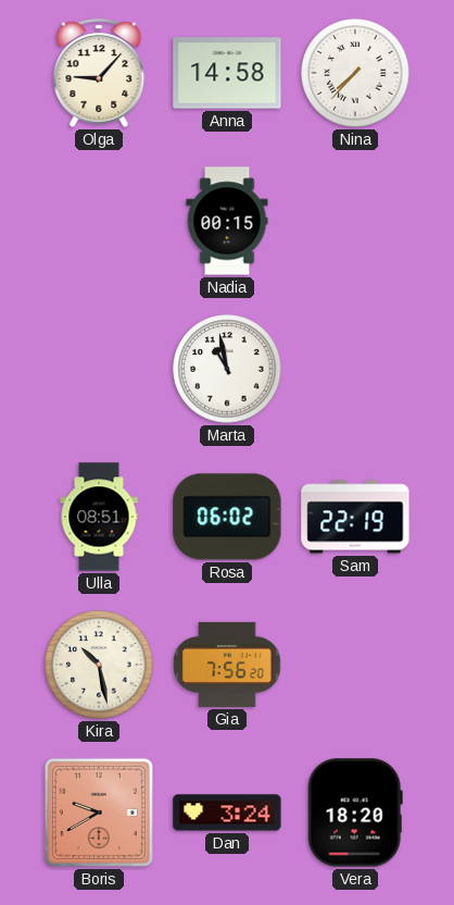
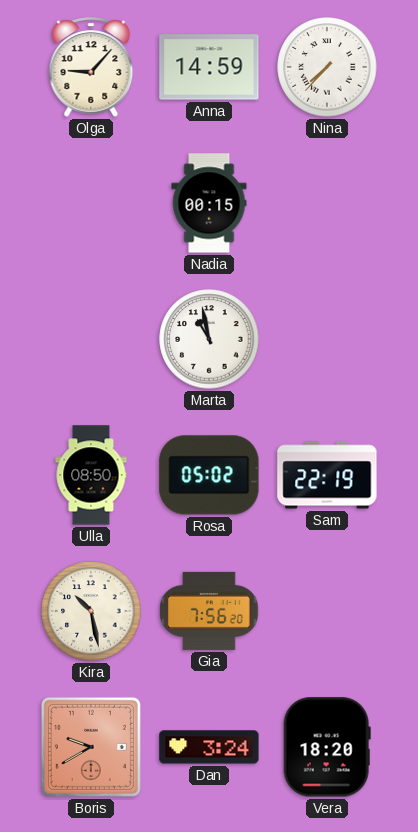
Anna: 14:58 -> 14:59 (209, 67)
Ulla: 08:51 -> 08:50 (91, 475)
Rosa: 06:02 -> 05:02 (209, 475)
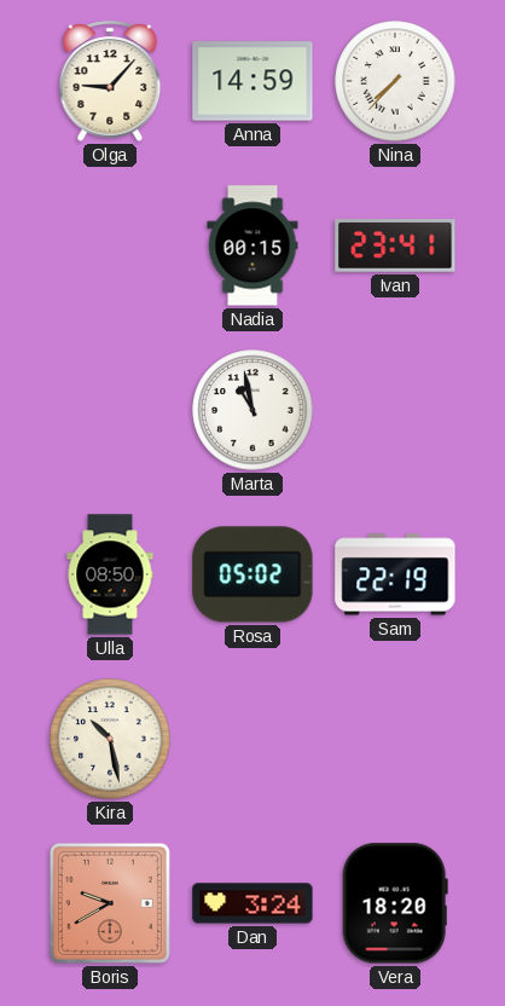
Ivan: none -> 23:41 (395, 245)
Gia: 7:56 -> none (209, 611)
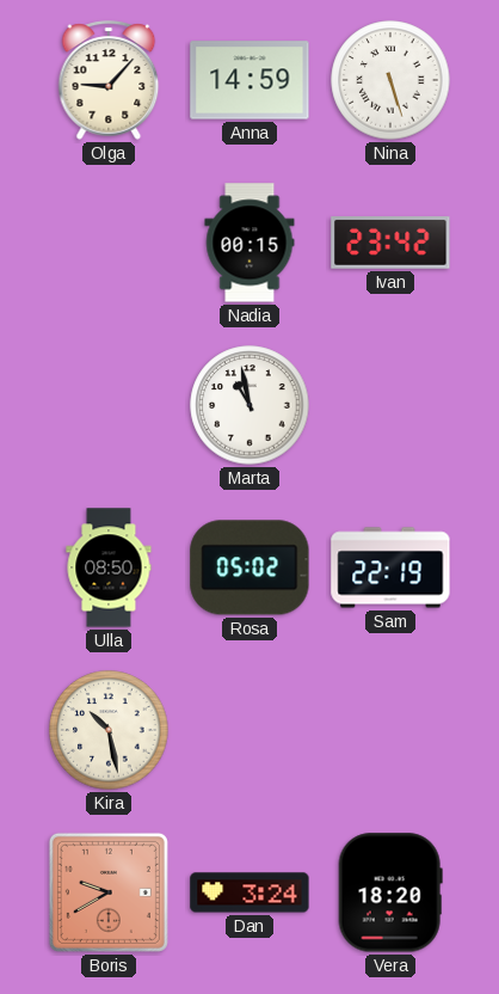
Nina: 7:37 -> 5:27 (390, 80)
Ivan: 23:41 -> 23:42 (390, 243)
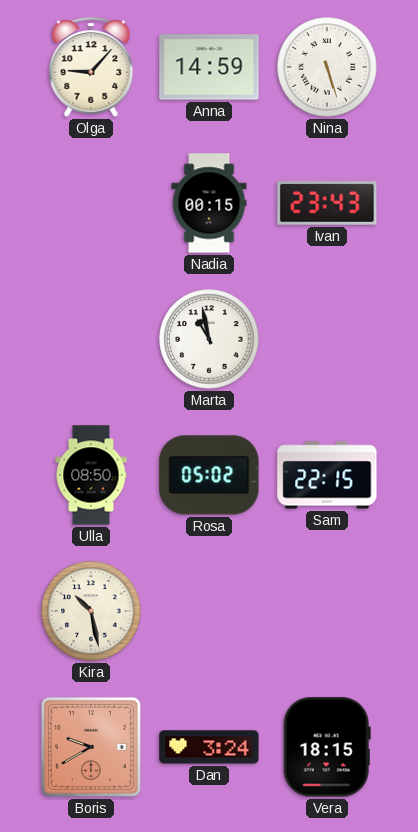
Ivan: 23:42 -> 23:43 (327, 203)
Sam: 22:19 -> 22:15 (327, 475)
Vera: 18:20 -> 18:15 (327, 747)
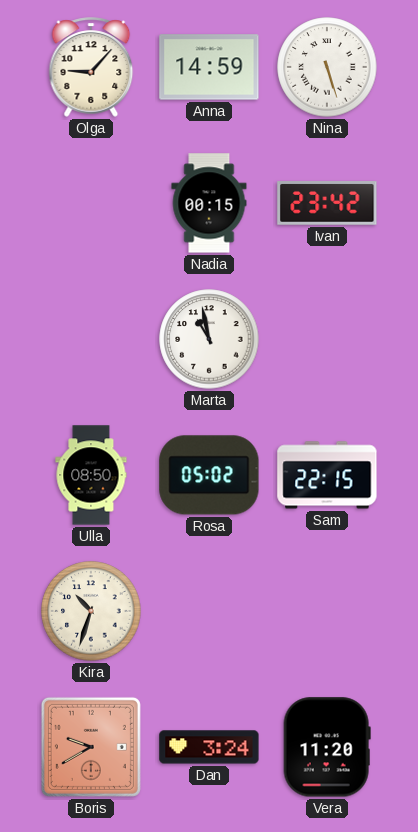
Ivan: 23:43 -> 23:42 (327, 203)
Kira: 10:28 -> 10:33 (91, 611)
Vera: 18:15 -> 11:20 (327, 747)
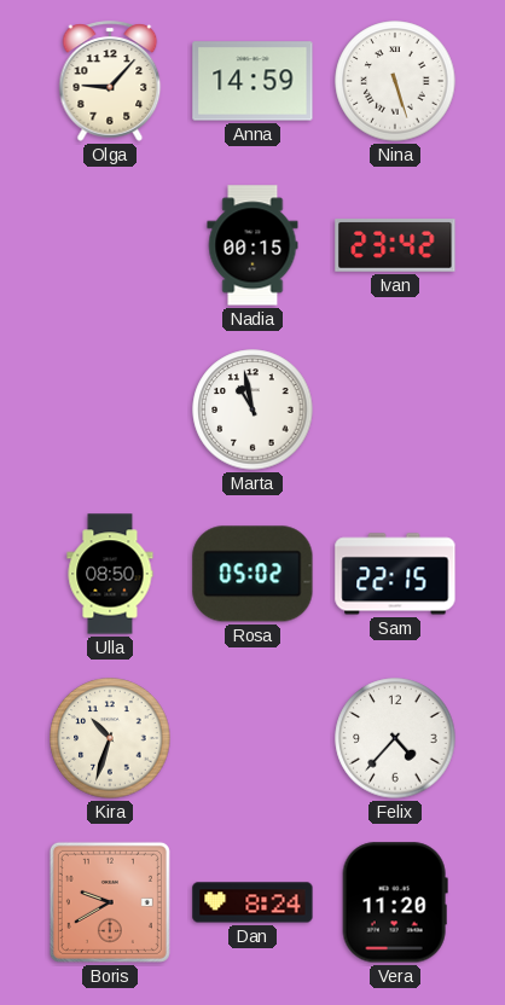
Felix: none -> 4:37 (395, 738)
Dan: 3:24 -> 8:24 (252, 902)
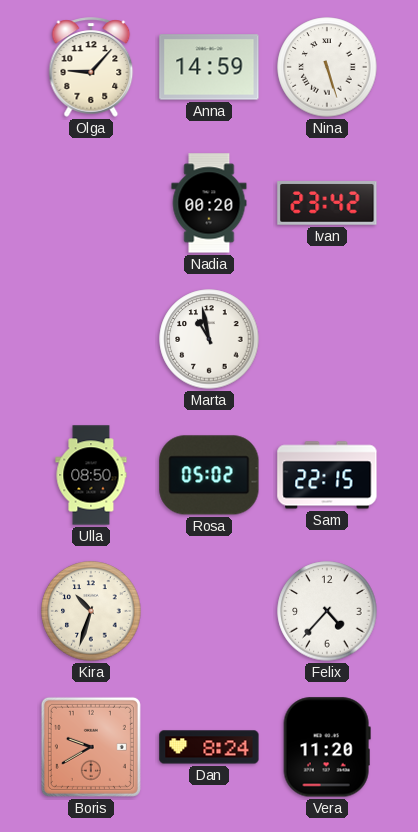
Nadia: 00:15 -> 00:20 (209, 203)
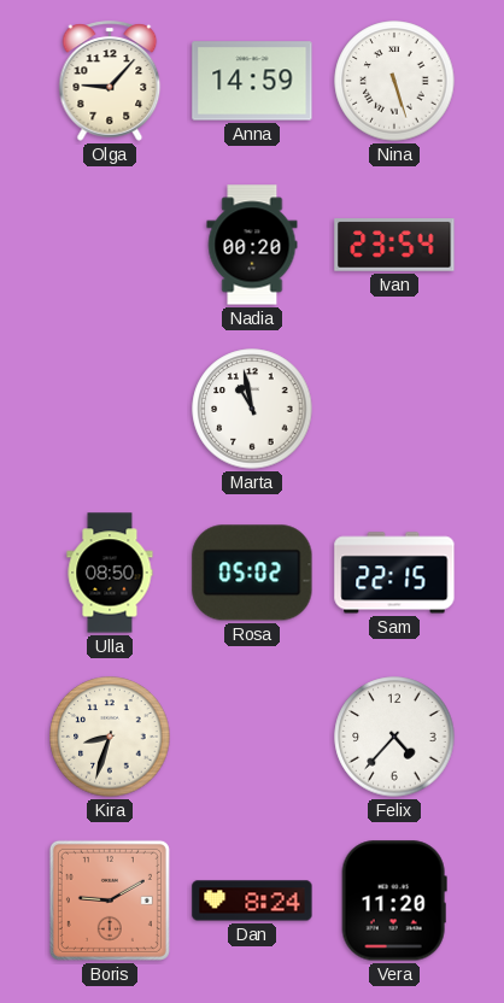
Ivan: 23:42 -> 23:54 (394, 245)
Kira: 10:33 -> 8:33 (110, 737)
Boris: 9:40 -> 9:10 (110, 901)
